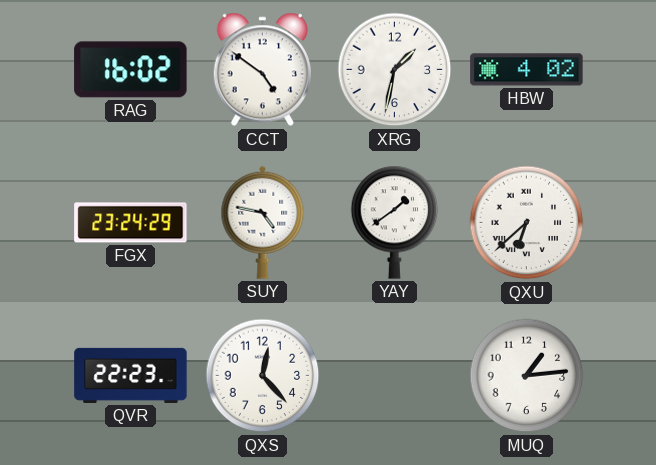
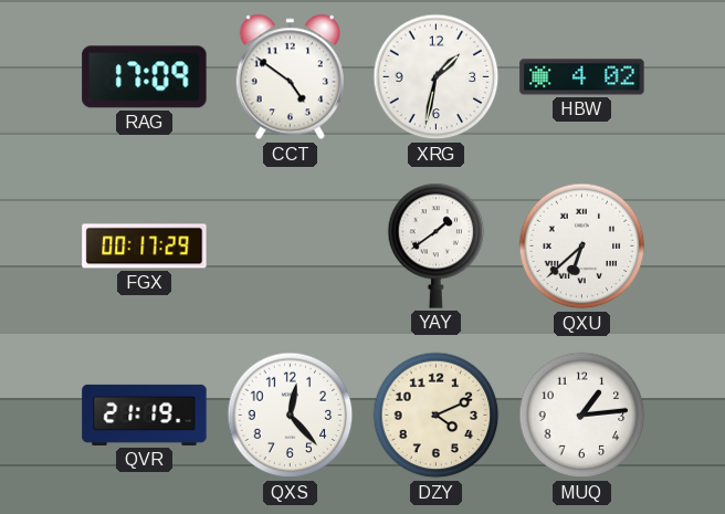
RAG: 16:02 -> 17:09 (145, 77)
FGX: 23:24 -> 00:17 (145, 246)
SUY: 4:47 -> none (263, 222)
QVR: 22:23 -> 21:19 (145, 415)
DZY: none -> 4:11 (437, 416)
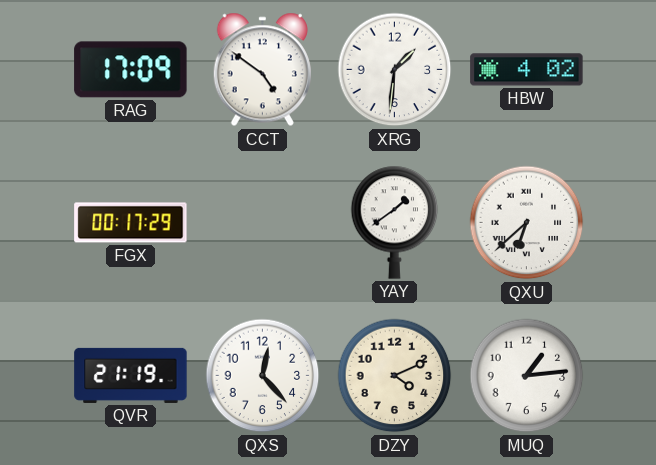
XRG: 1:32 -> 1:31 (395, 70)
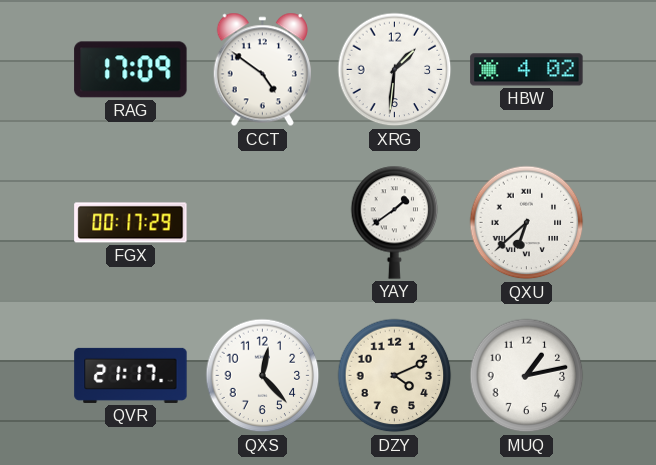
QVR: 21:19 -> 21:17 (131, 375)
MUQ: 1:14 -> 1:13 (527, 376)
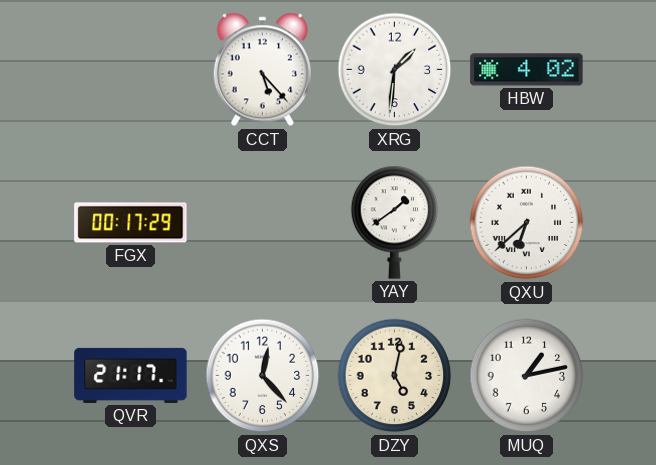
RAG: 17:09 -> none (131, 70)
CCT: 4:51 -> 5:23 (262, 70)
DZY: 4:11 -> 5:02 (395, 376)
